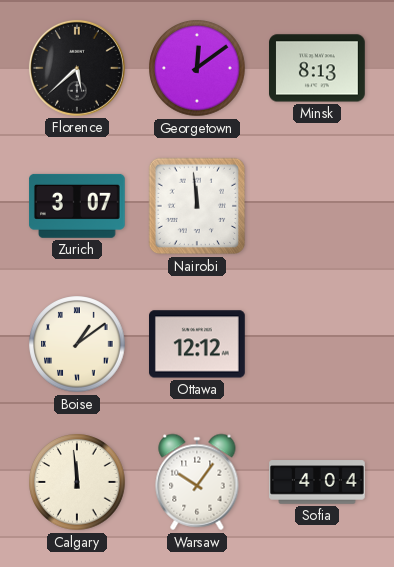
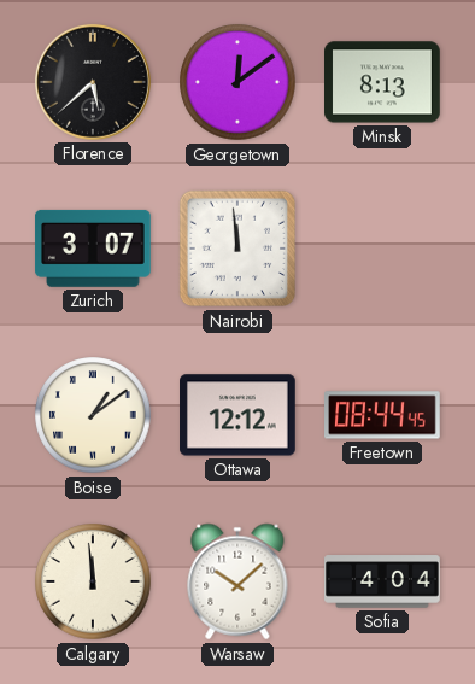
Freetown: none -> 08:44 (383, 415)
Warsaw: 10:06 -> 10:08 (237, 581)
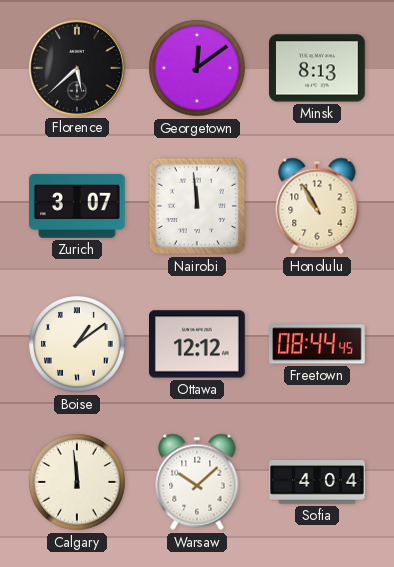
Honolulu: none -> 10:55 (317, 206)
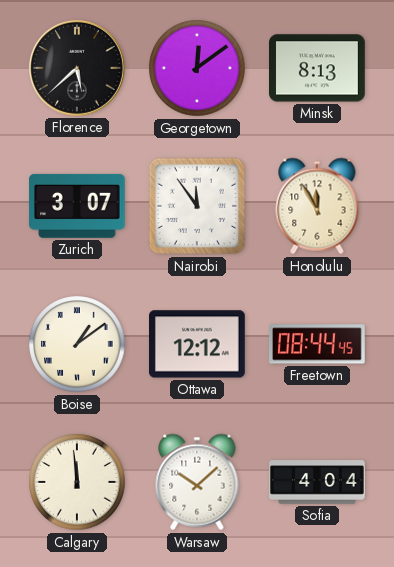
Nairobi: 11:59 -> 11:54 (197, 206)
Honolulu: 10:55 -> 11:55 (317, 206)
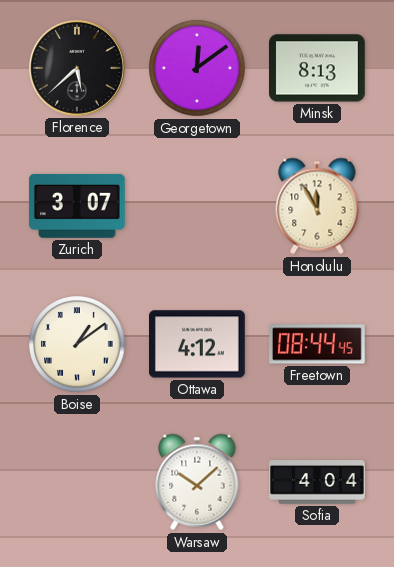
Nairobi: 11:54 -> none (197, 206)
Ottawa: 12:12 -> 4:12 (198, 344)
Calgary: 11:59 -> none (77, 482)
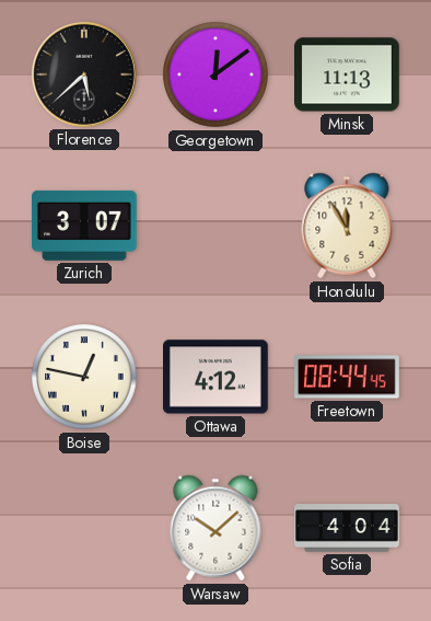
Minsk: 8:13 -> 11:13 (348, 74)
Boise: 1:09 -> 12:47 (84, 377)
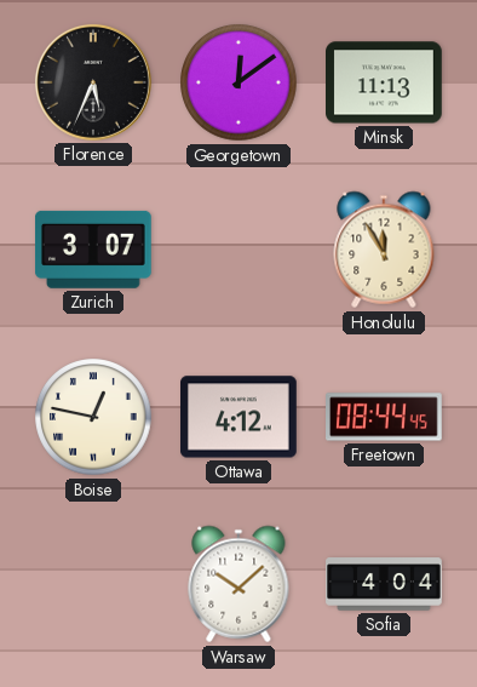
Florence: 5:38 -> 5:34 (93, 82)
